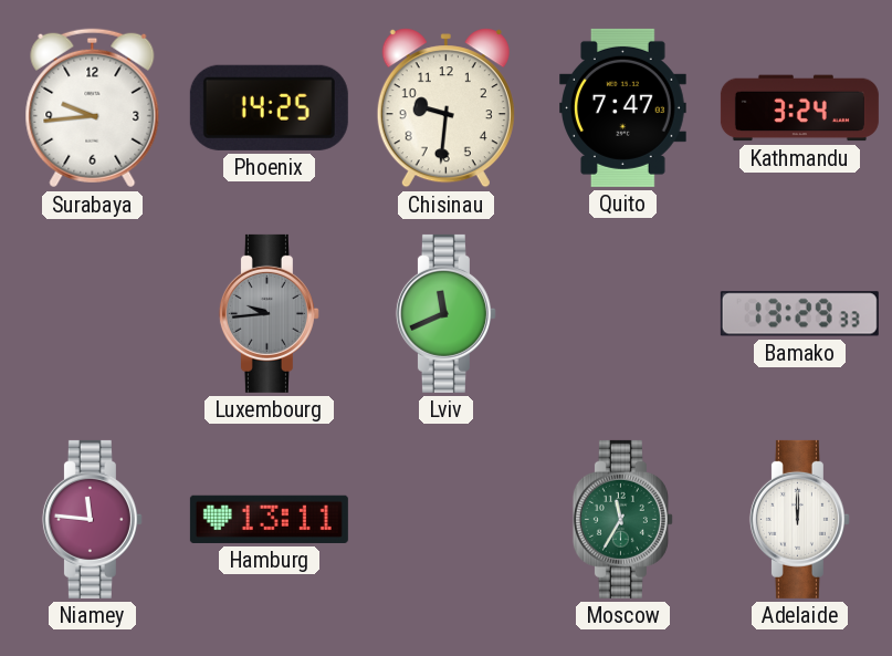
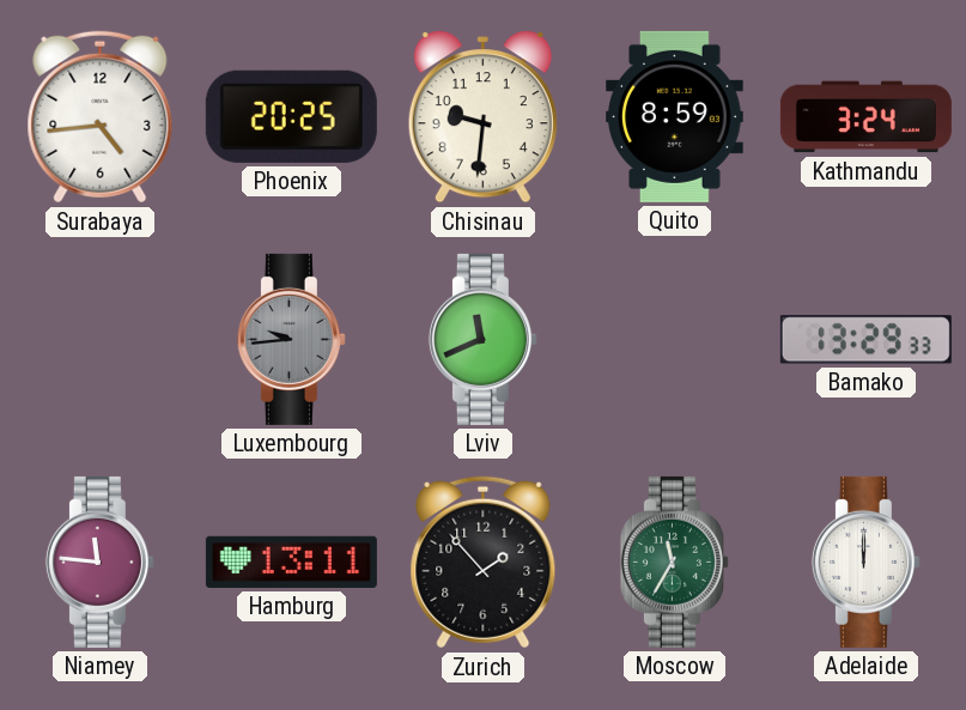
Surabaya: 9:44 -> 4:44 (101, 117)
Phoenix: 14:25 -> 20:25 (291, 116)
Quito: 7:47 -> 8:59 (675, 116)
Zurich: none -> 1:53 (484, 563)
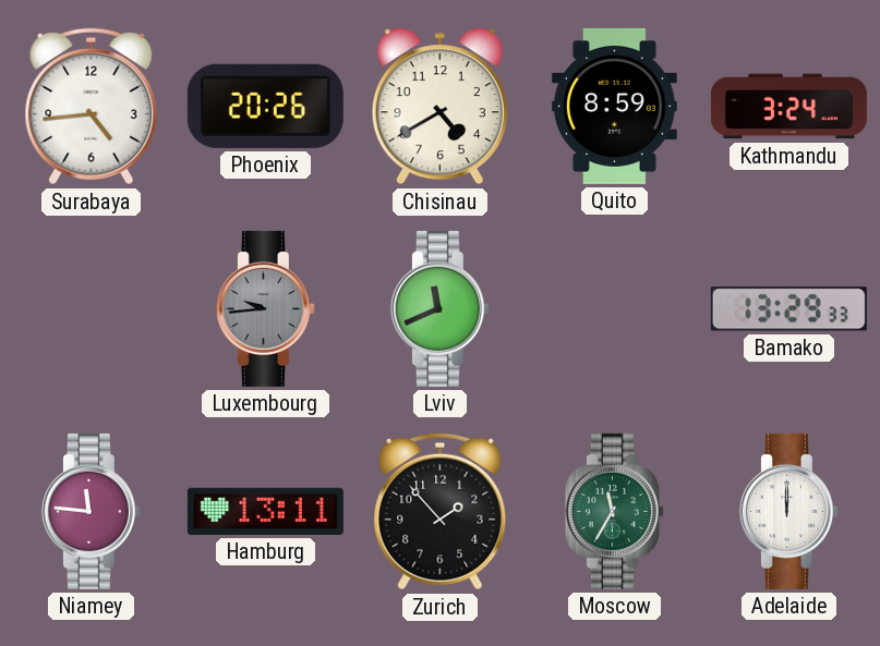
Phoenix: 20:25 -> 20:26 (265, 106)
Chisinau: 9:31 -> 4:40 (439, 107)
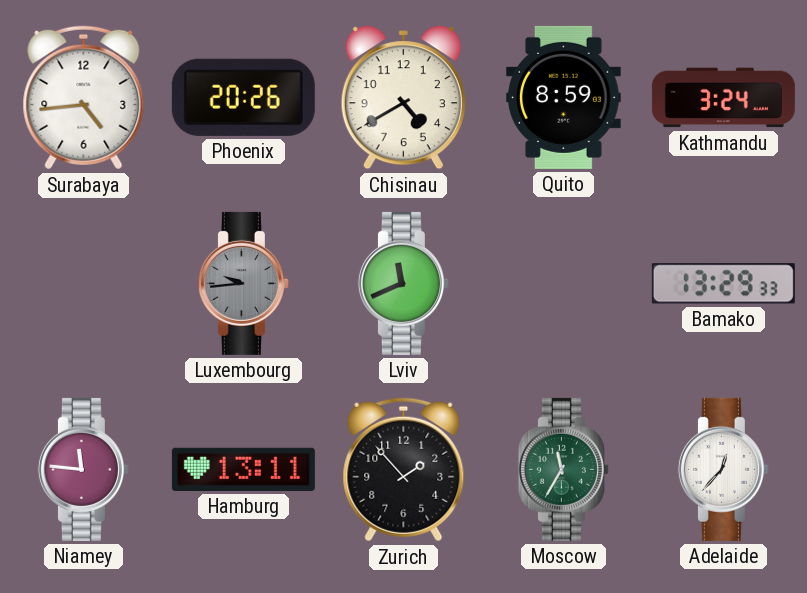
Adelaide: 12:00 -> 12:37 (723, 469)
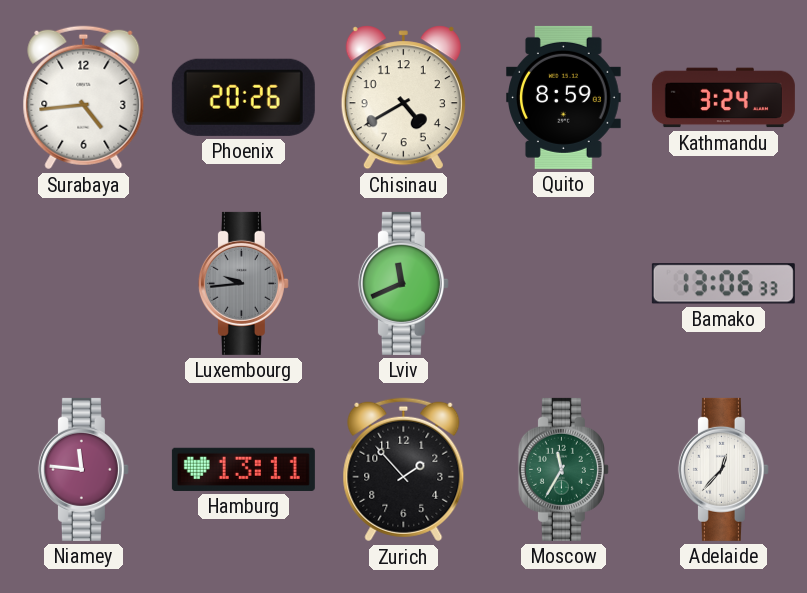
Bamako: 13:29 -> 13:06 (723, 284)
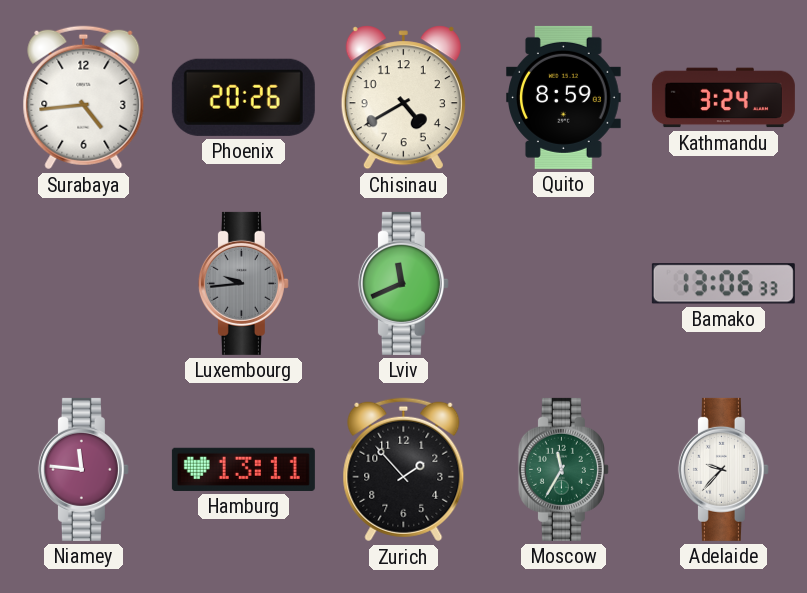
Adelaide: 12:37 -> 9:37 (723, 469)
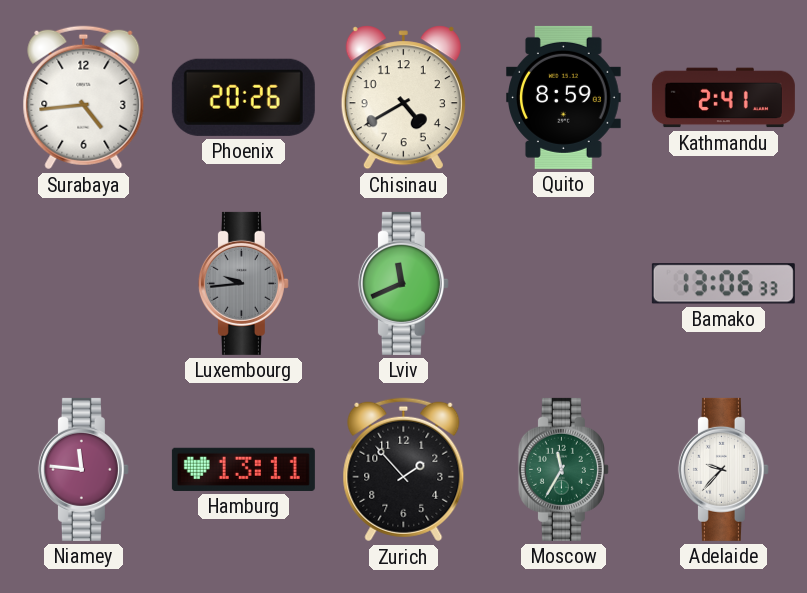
Kathmandu: 3:24 -> 2:41 (723, 98)
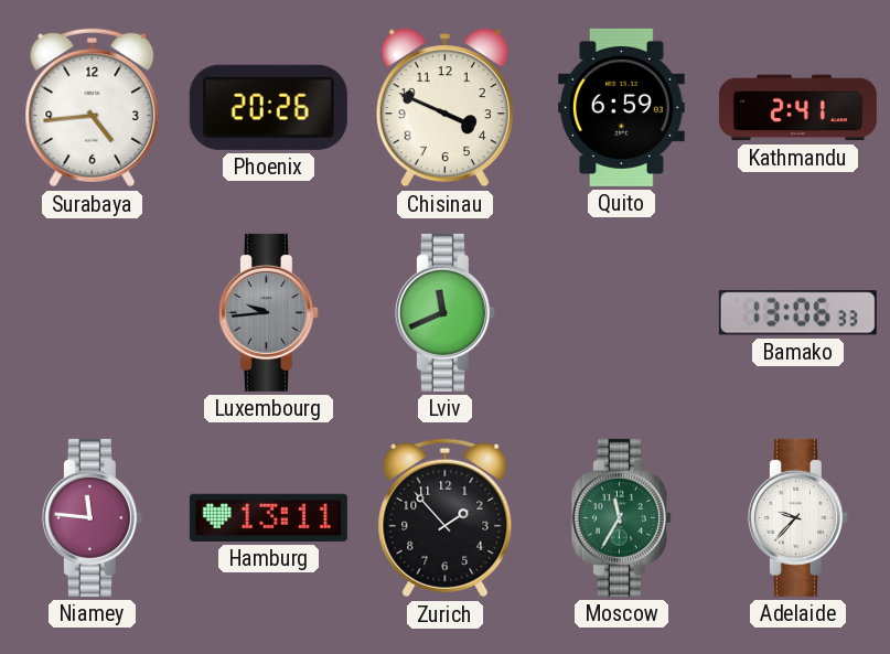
Chisinau: 4:40 -> 3:49 (444, 108)
Quito: 8:59 -> 6:59 (622, 107)
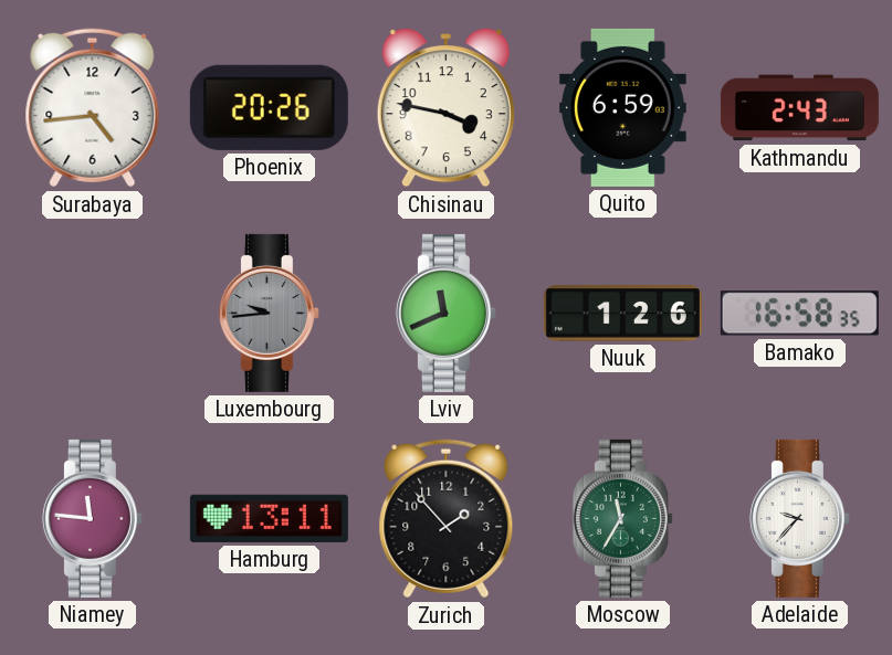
Chisinau: 3:49 -> 3:47 (445, 108)
Kathmandu: 2:41 -> 2:43 (799, 108)
Nuuk: none -> 1:26 (622, 314)
Bamako: 13:06 -> 16:58 (799, 314)
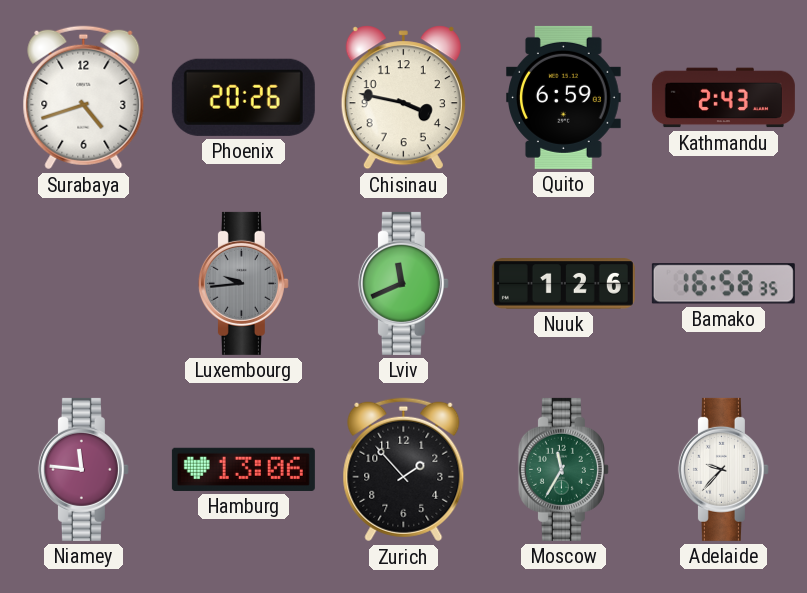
Surabaya: 4:44 -> 4:42 (84, 98)
Hamburg: 13:11 -> 13:06 (243, 469)
